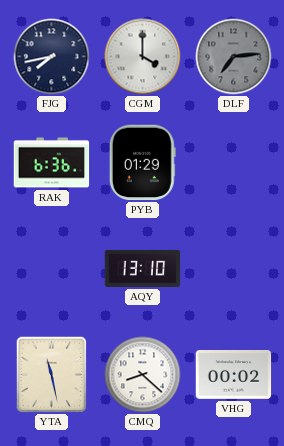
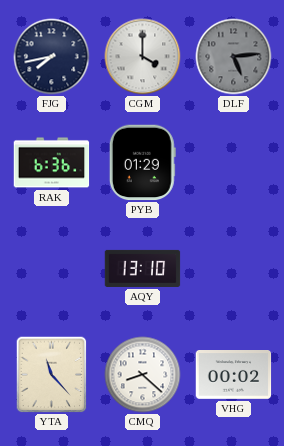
DLF: 7:14 -> 5:14 (234, 57)
YTA: 11:28 -> 11:23 (52, 375)
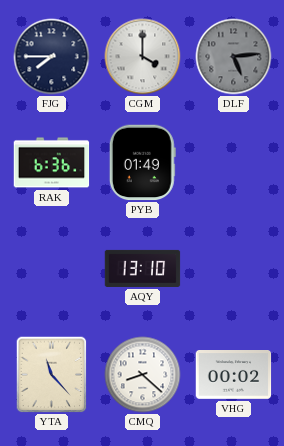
FJG: 7:43 -> 7:45 (52, 57)
PYB: 01:29 -> 01:49 (142, 163)
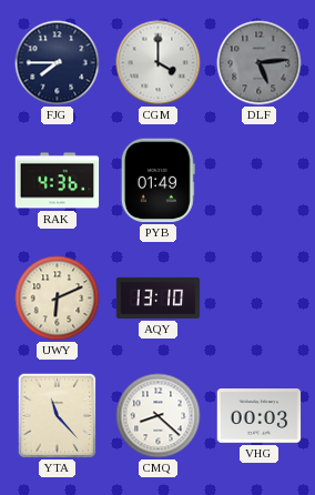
RAK: 6:36 -> 4:36 (58, 181)
UWY: none -> 6:11 (58, 299)
VHG: 00:02 -> 00:03 (260, 416)
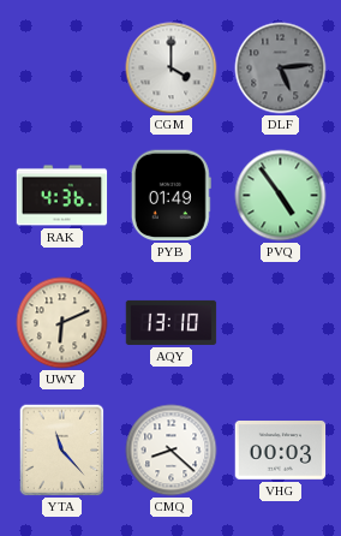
FJG: 7:45 -> none (58, 63)
PVQ: none -> 4:54 (281, 196)
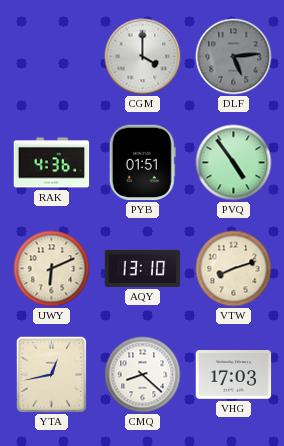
PYB: 01:49 -> 01:51 (142, 163)
VTW: none -> 8:12 (234, 269)
YTA: 11:23 -> 12:43 (52, 375)
VHG: 00:03 -> 17:03 (234, 375)
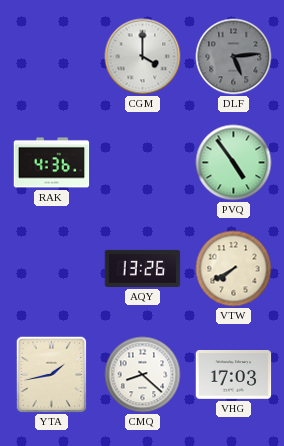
PYB: 01:51 -> none (142, 163)
UWY: 6:11 -> none (52, 269)
AQY: 13:10 -> 13:26 (143, 268)
VTW: 8:12 -> 7:40 (234, 269)
YTA: 12:43 -> 1:43 (52, 375)
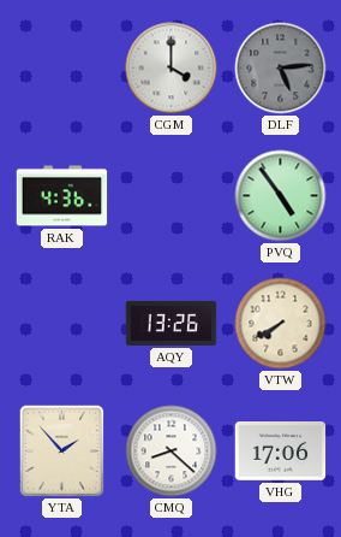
YTA: 1:43 -> 1:53 (62, 452)
VHG: 17:03 -> 17:06 (281, 452)
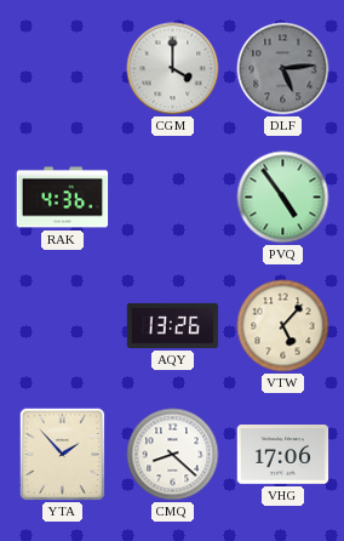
VTW: 7:40 -> 5:07 (283, 326)
